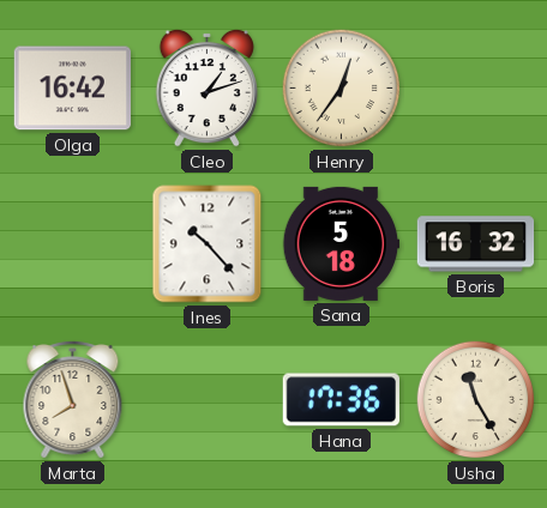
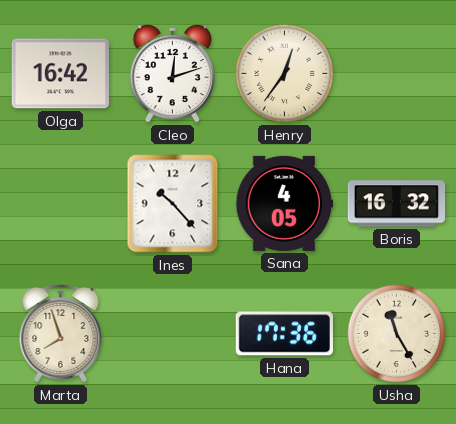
Cleo: 1:12 -> 12:12 (172, 73)
Sana: 5:18 -> 4:05 (285, 203)
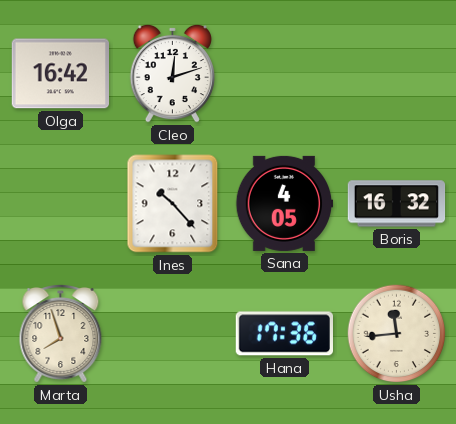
Henry: 12:36 -> none (285, 74)
Usha: 11:25 -> 11:44 (397, 334)
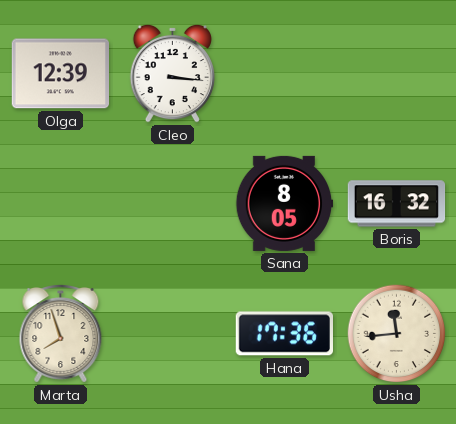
Olga: 16:42 -> 12:39 (60, 74)
Cleo: 12:12 -> 3:16 (172, 73)
Ines: 10:23 -> none (173, 204)
Sana: 4:05 -> 8:05 (285, 203)
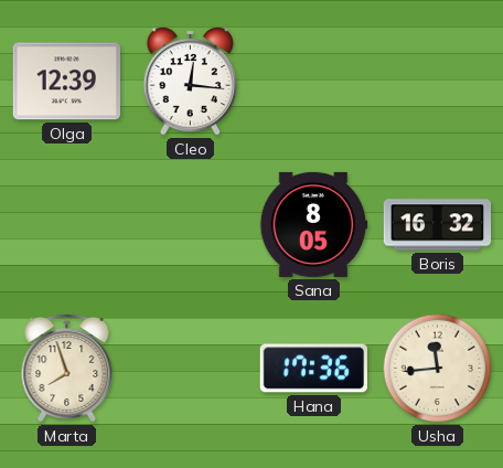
Cleo: 3:16 -> 12:16 (190, 81)
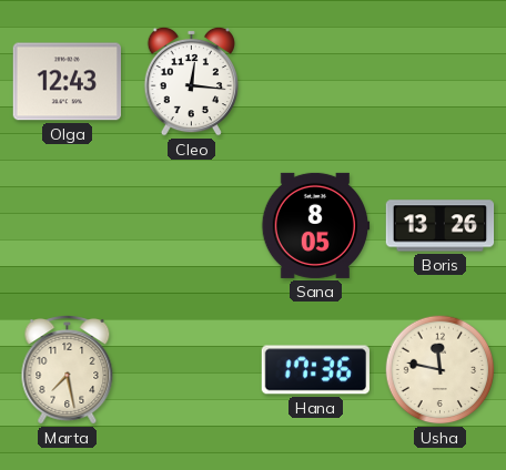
Olga: 12:39 -> 12:43 (67, 82)
Boris: 16:32 -> 13:26 (441, 226)
Marta: 7:57 -> 7:28 (68, 370)
Usha: 11:44 -> 11:47 (441, 370)
